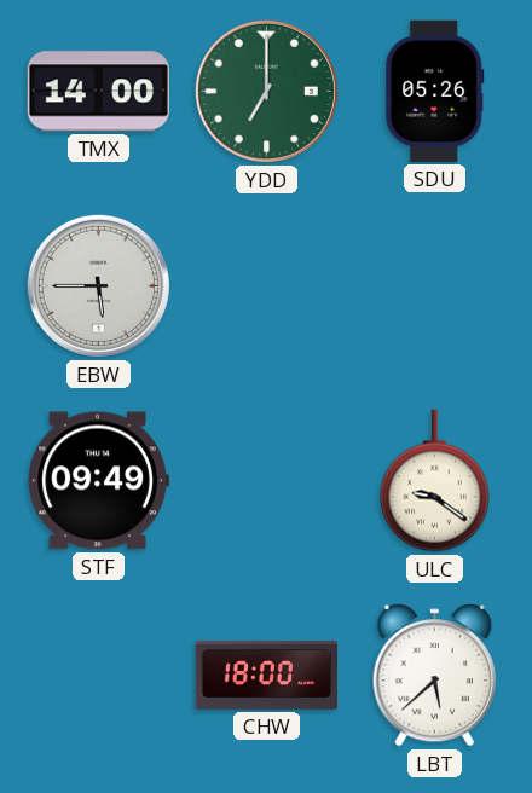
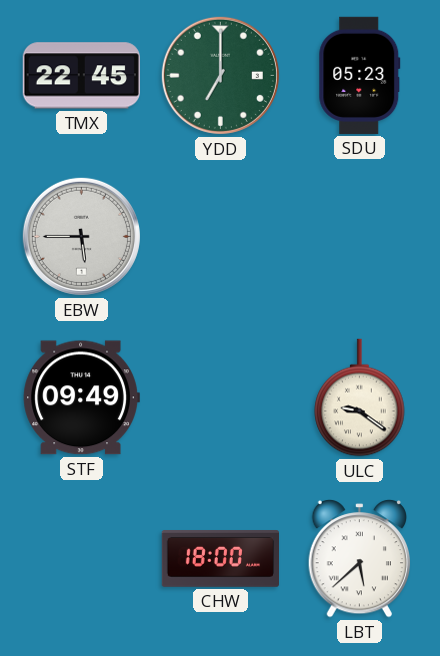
TMX: 14:00 -> 22:45 (81, 76)
SDU: 05:26 -> 05:23 (360, 75)
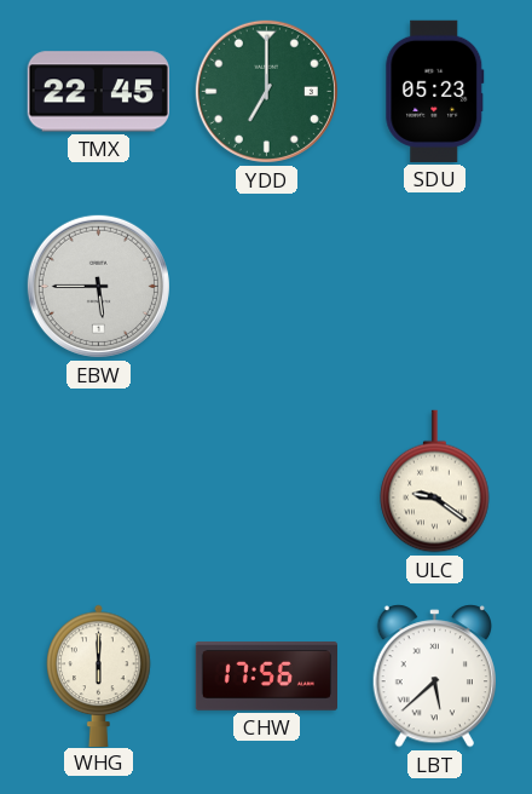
STF: 09:49 -> none (81, 398)
WHG: none -> 6:00 (99, 675)
CHW: 18:00 -> 17:56 (266, 677)
